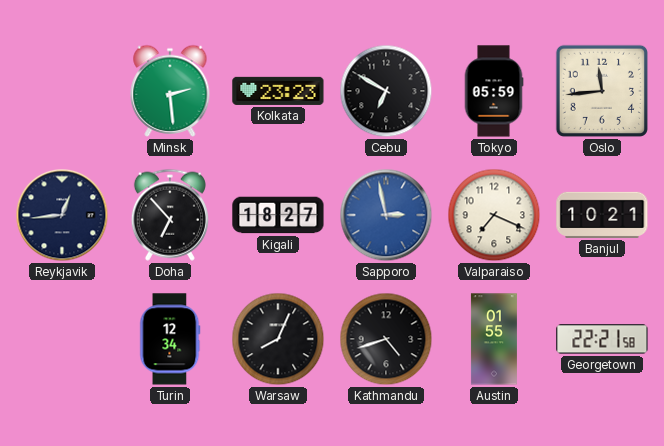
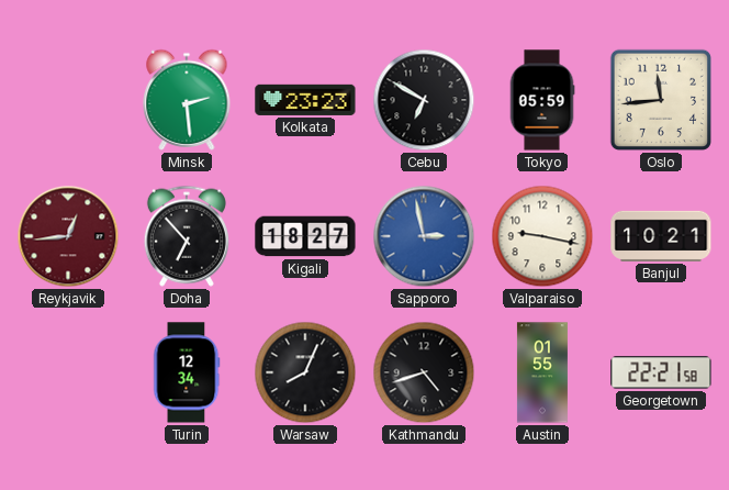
Reykjavik dial: navy -> burgundy (68, 236)
Valparaiso: 7:19 -> 9:17 (542, 236)
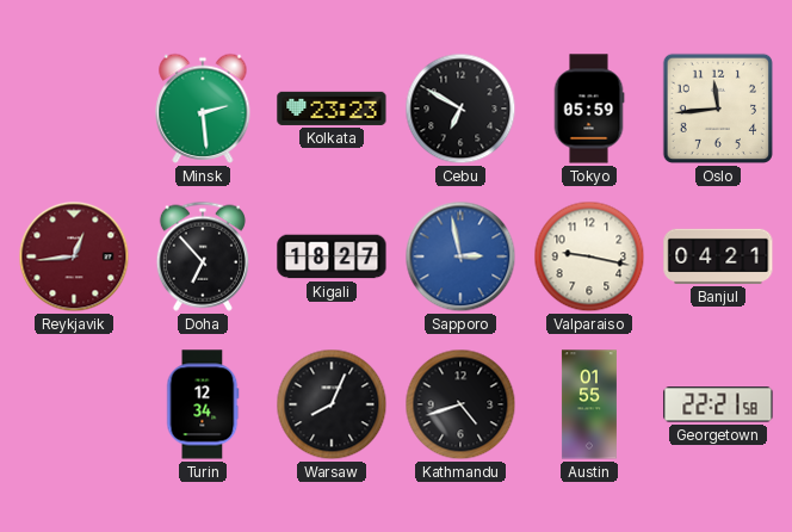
Banjul: 10:21 -> 04:21 (718, 256)
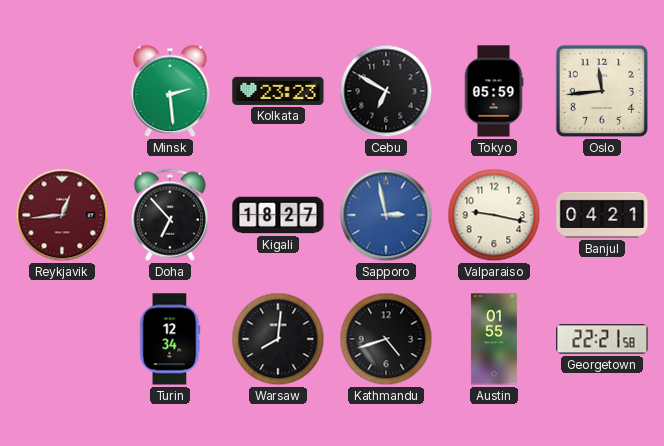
Warsaw: 8:04 -> 8:01 (278, 339)
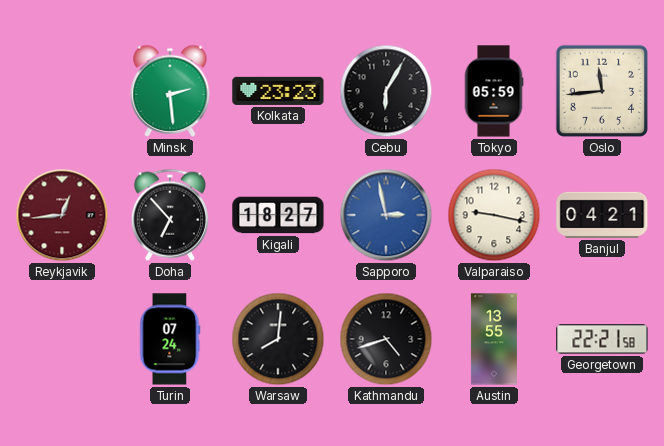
Cebu: 6:50 -> 6:05 (386, 91)
Turin: 12:34 -> 07:24 (170, 339)
Austin: 01:55 -> 13:55 (494, 339)
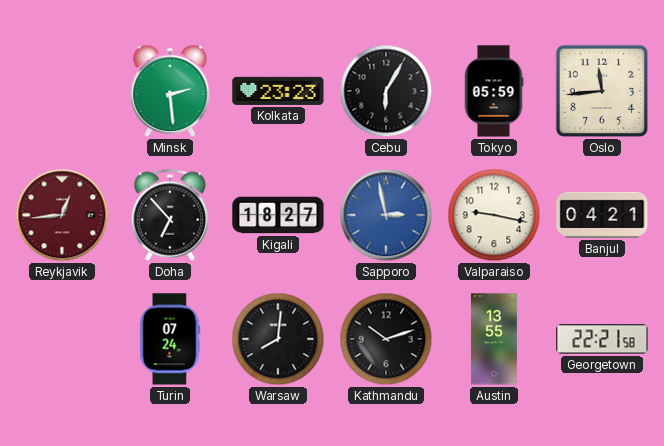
Kathmandu: 4:42 -> 10:12 (386, 339)
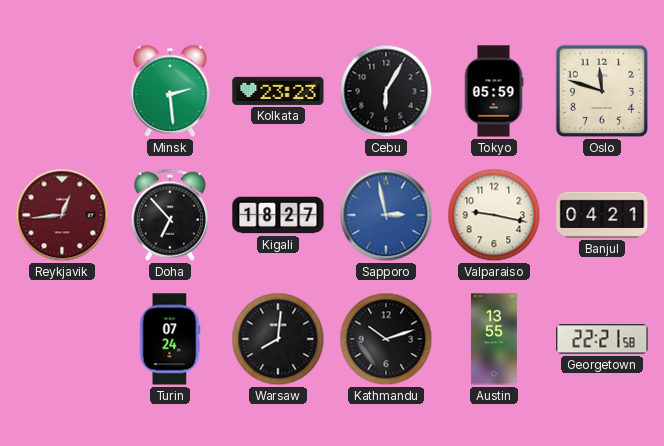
Oslo: 11:44 -> 11:48 (602, 91)
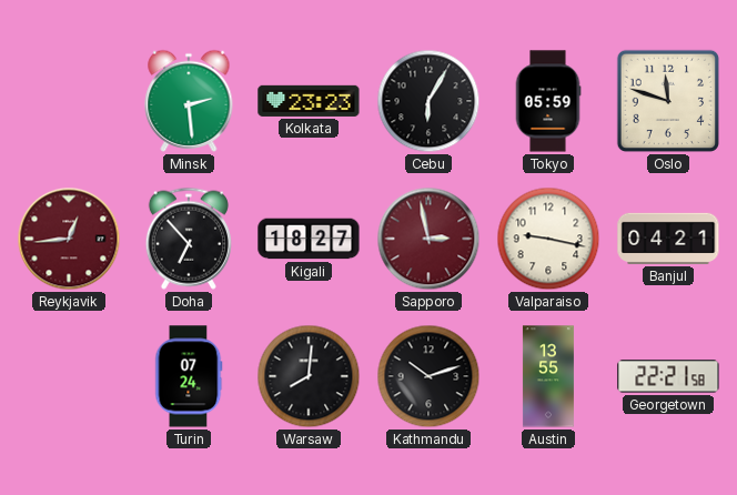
Sapporo dial: blue -> burgundy (428, 239)
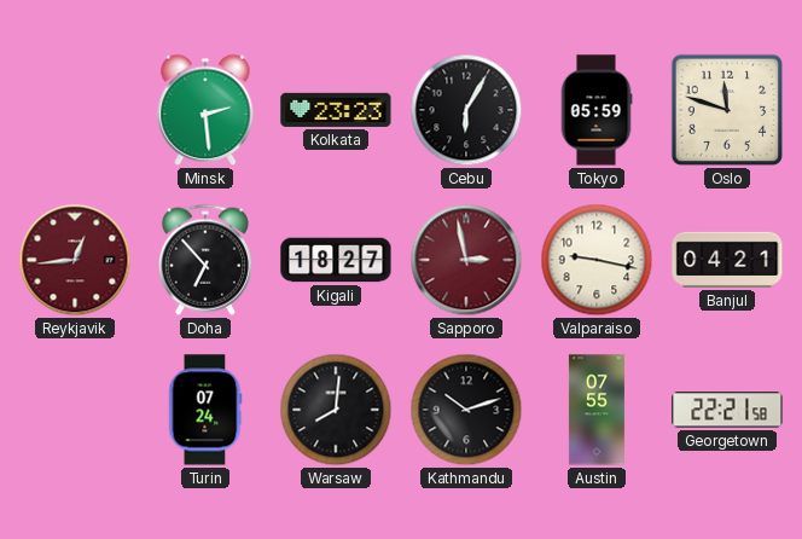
Austin: 13:55 -> 07:55 (597, 410)
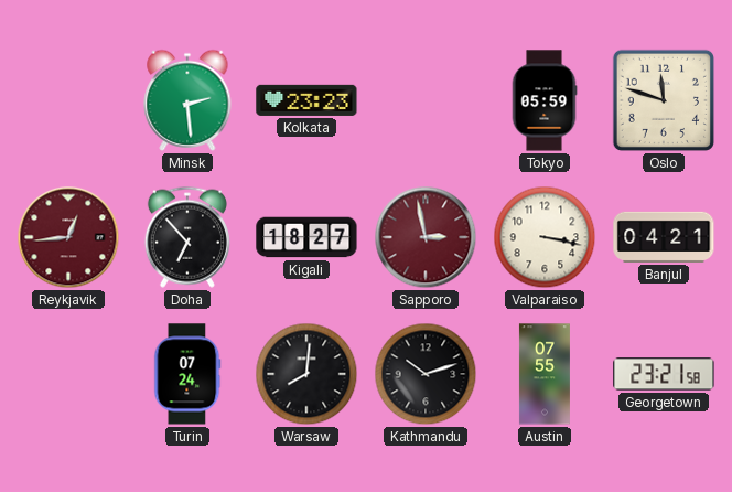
Cebu: 6:05 -> none (466, 110)
Valparaiso: 9:17 -> 3:17 (545, 237)
Georgetown: 22:21 -> 23:21 (664, 374)
